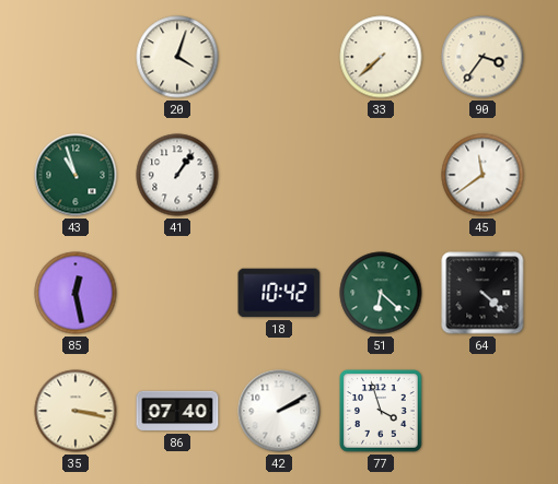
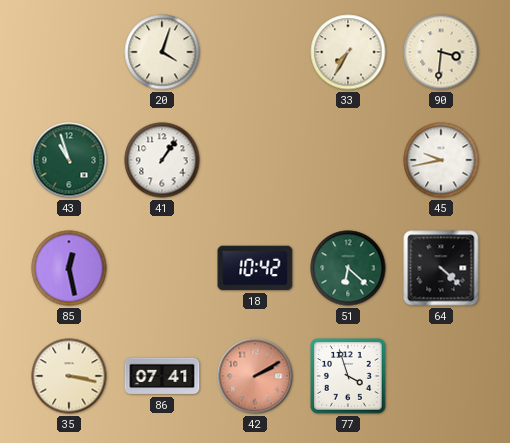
33: 7:38 -> 7:35 (348, 52)
90: 3:36 -> 3:31 (441, 52)
45: 11:39 -> 9:43 (441, 160)
86: 07:40 -> 07:41 (162, 376)
42 dial: white -> salmon (255, 376)
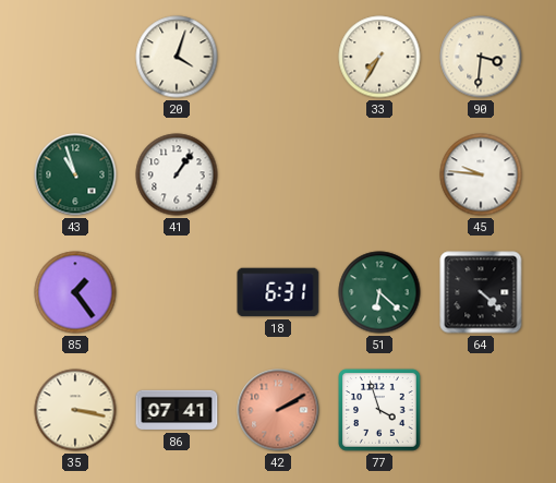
45: 9:43 -> 9:46 (481, 174)
85: 12:28 -> 1:24 (75, 292)
18: 10:42 -> 6:31 (278, 292)
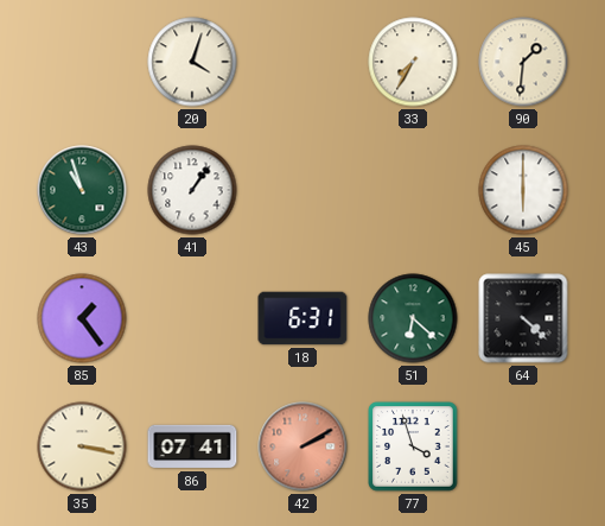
90: 3:31 -> 1:31 (523, 62)
45: 9:46 -> 6:00 (523, 190)
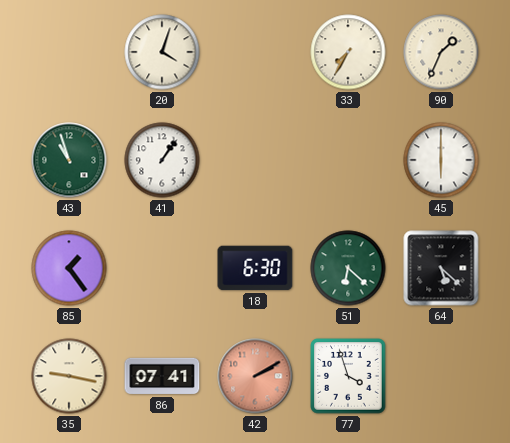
90: 1:31 -> 1:34 (441, 52)
18: 6:31 -> 6:30 (255, 268)
64: 4:22 -> 5:22 (441, 268)
35: 3:17 -> 9:17 (69, 376)
